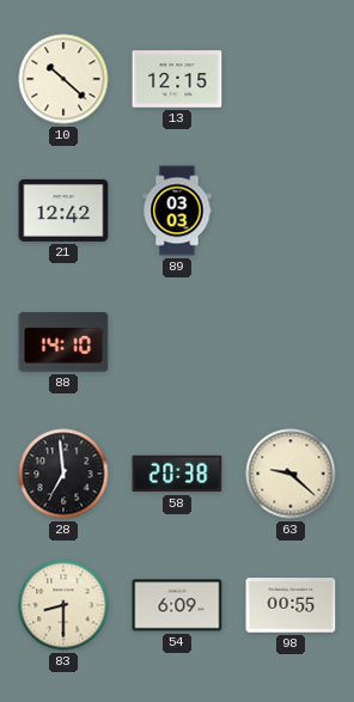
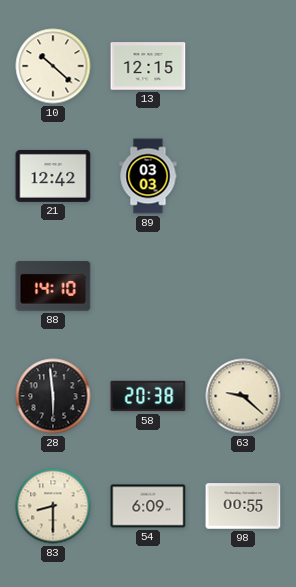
28: 6:59 -> 5:59 (53, 396)
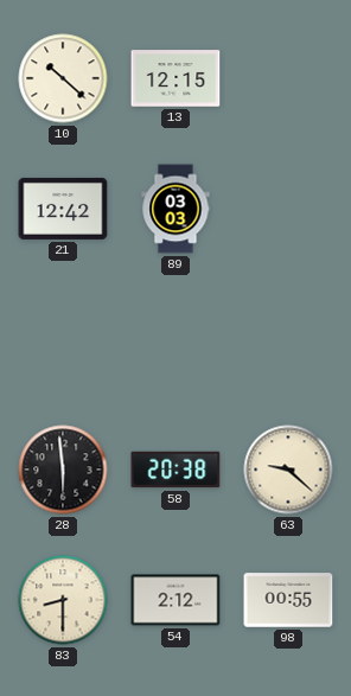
88: 14:10 -> none (53, 286)
54: 6:09 -> 2:12 (175, 600)
